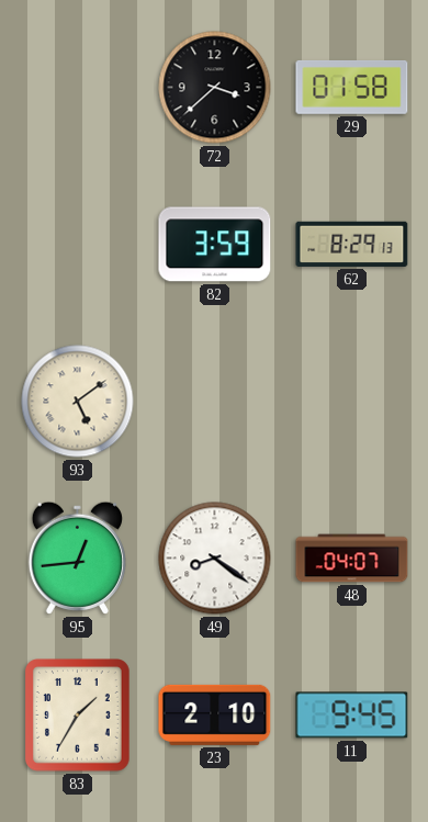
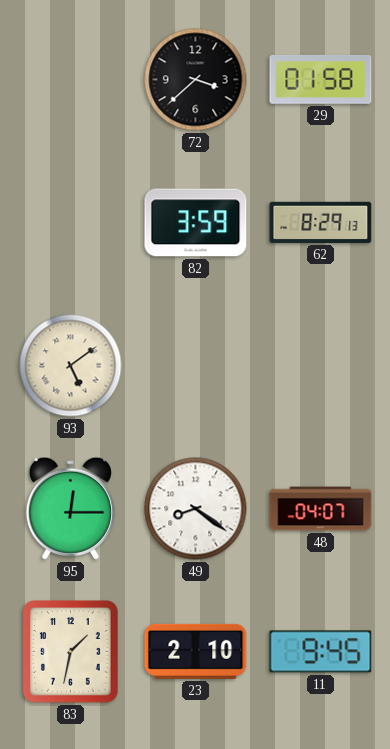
95: 12:44 -> 12:15 (70, 508)
83: 1:35 -> 1:32 (71, 652)
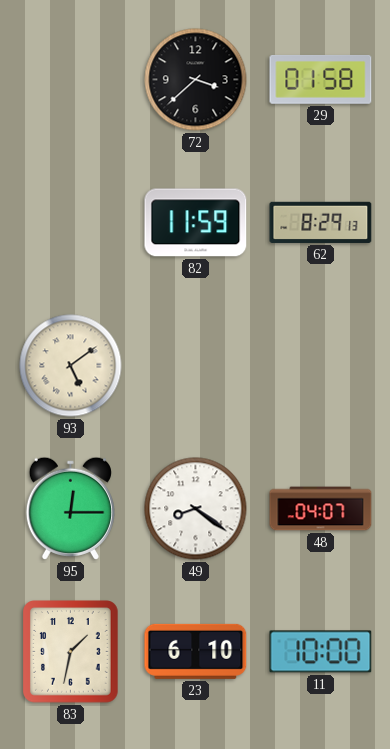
82: 3:59 -> 11:59 (196, 223)
23: 2:10 -> 6:10 (196, 651)
11: 9:45 -> 10:00 (321, 652)
